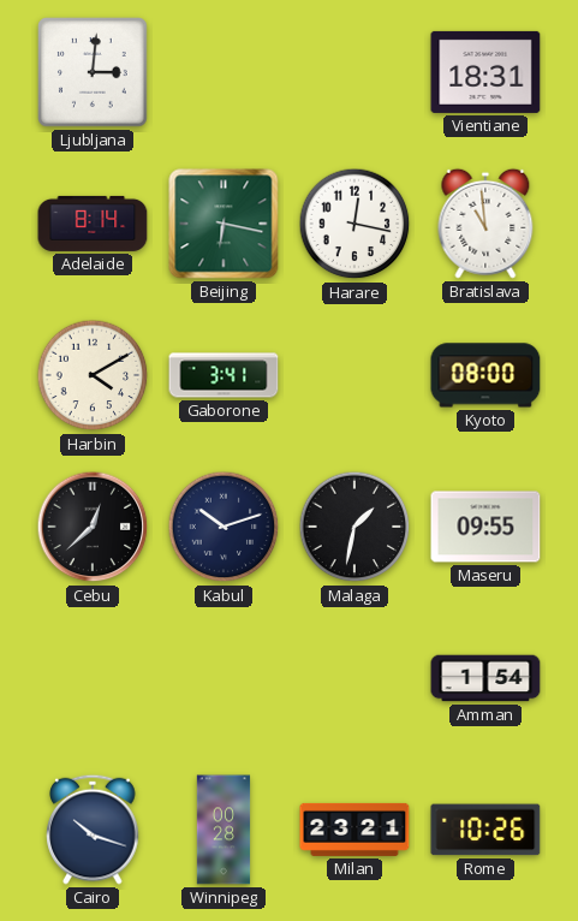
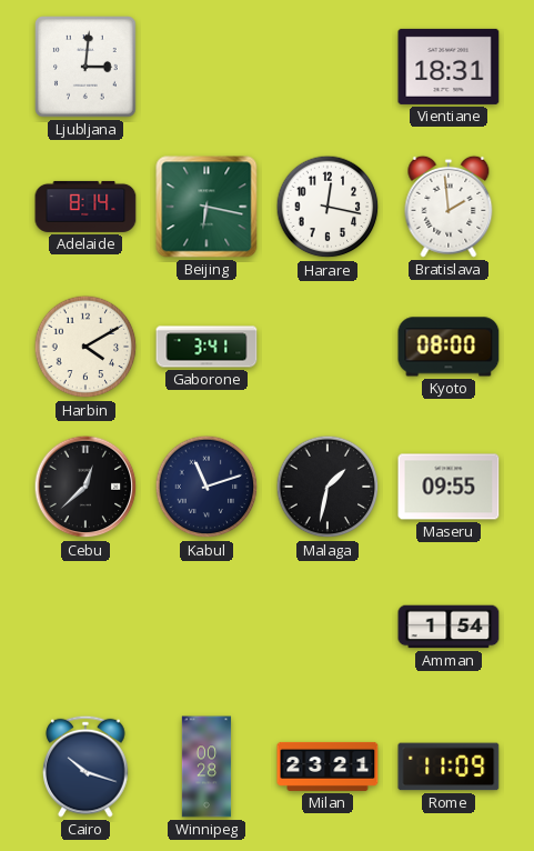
Bratislava: 10:59 -> 1:59 (449, 207)
Kabul: 10:12 -> 11:12 (206, 487)
Rome: 10:26 -> 11:09 (449, 767)
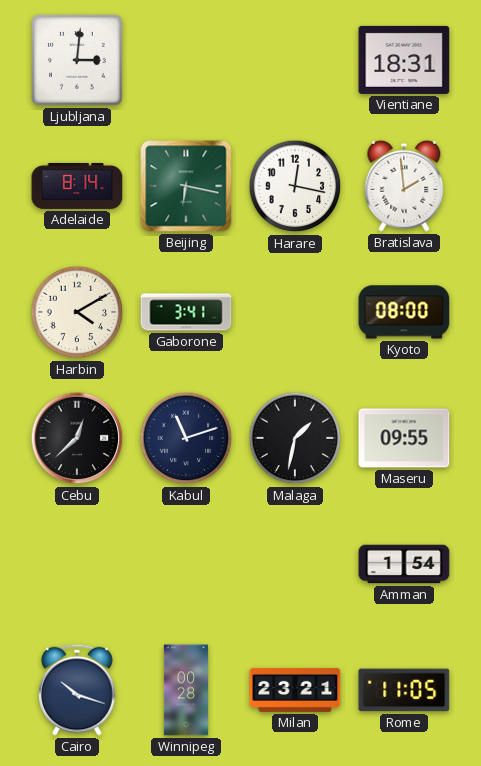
Rome: 11:09 -> 11:05 (404, 690)
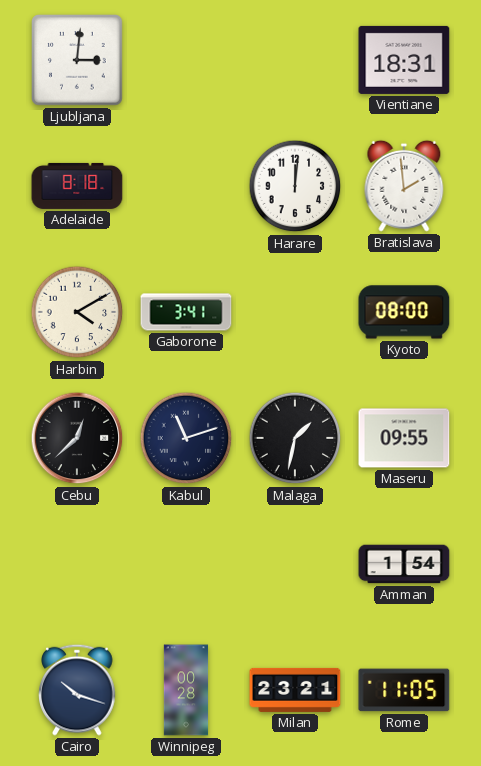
Adelaide: 8:14 -> 8:18 (77, 186)
Beijing: 6:17 -> none (186, 186)
Harare: 12:17 -> 12:01 (295, 186)
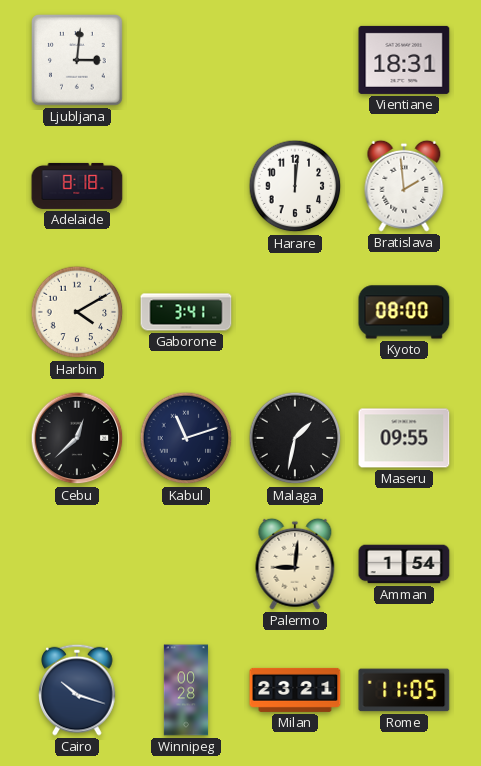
Palermo: none -> 9:01 (295, 564)
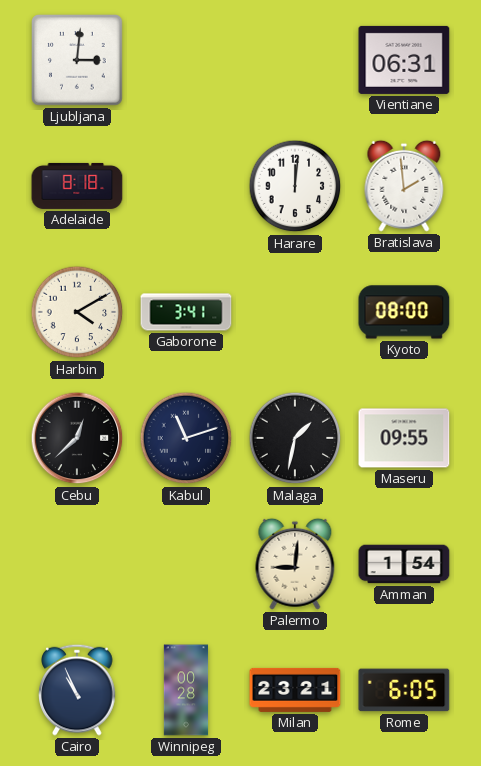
Vientiane: 18:31 -> 06:31 (404, 60)
Cairo: 10:18 -> 10:56 (77, 690)
Rome: 11:05 -> 6:05 (404, 690)
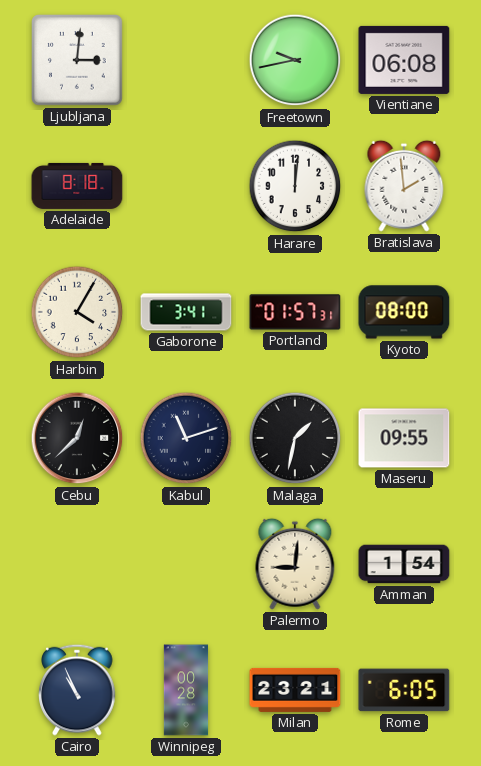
Freetown: none -> 9:43 (295, 60)
Vientiane: 06:31 -> 06:08 (404, 60)
Harbin: 4:10 -> 4:05 (77, 312)
Portland: none -> 01:57 (295, 312)
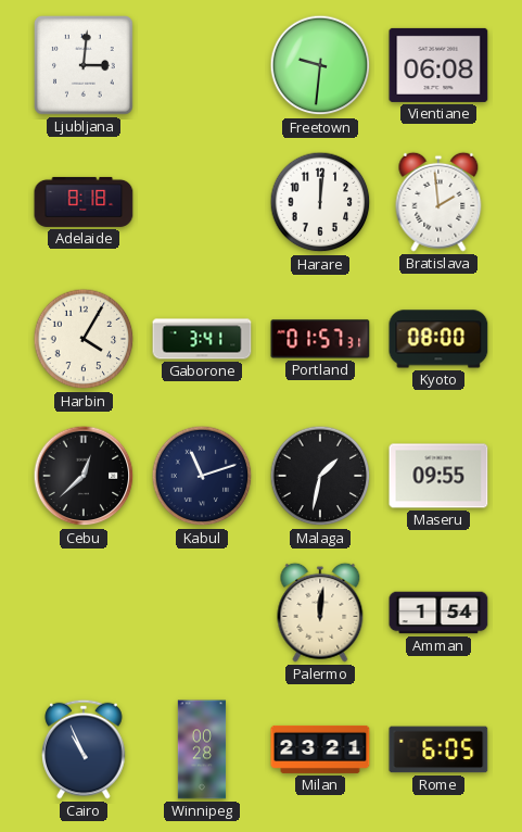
Freetown: 9:43 -> 9:31 (320, 65)
Palermo: 9:01 -> 12:01 (320, 613)
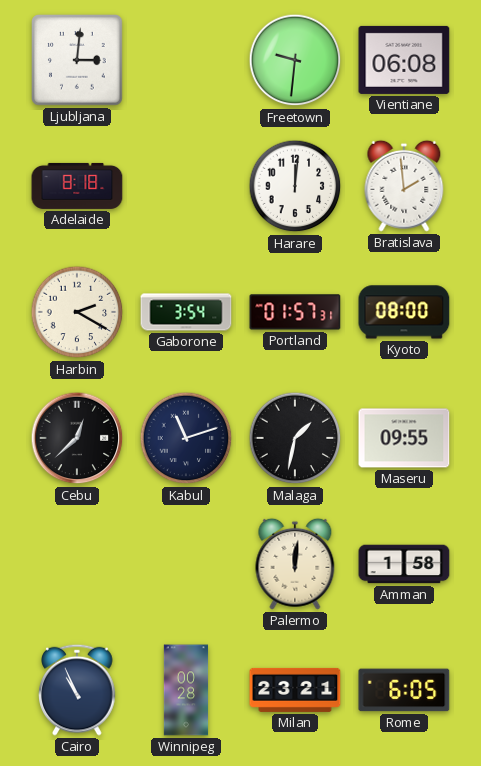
Harbin: 4:05 -> 2:20 (77, 312)
Gaborone: 3:41 -> 3:54 (186, 312)
Amman: 1:54 -> 1:58 (404, 564)
